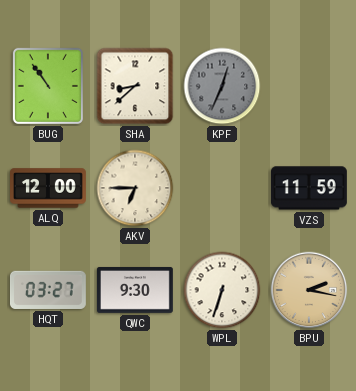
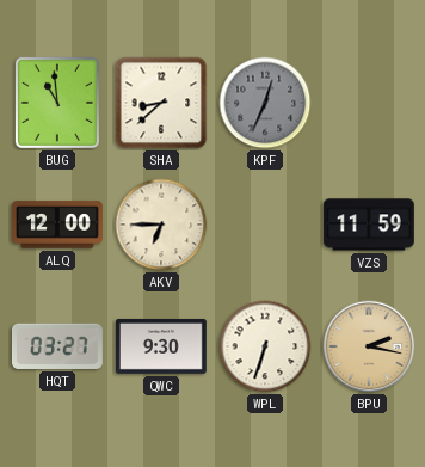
BUG: 10:54 -> 10:59 (57, 103)
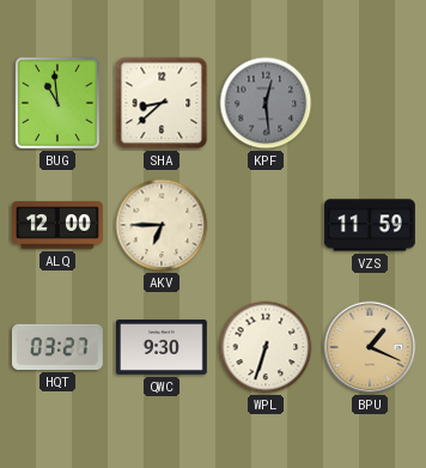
KPF: 12:34 -> 12:29 (266, 103)
BPU: 2:17 -> 1:19 (370, 347)
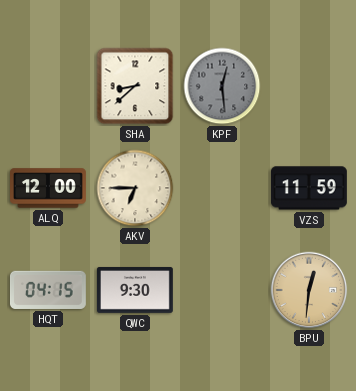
BUG: 10:59 -> none (57, 103)
HQT: 03:27 -> 04:15 (48, 290)
WPL: 6:33 -> none (266, 347)
BPU: 1:19 -> 12:31 (309, 290)
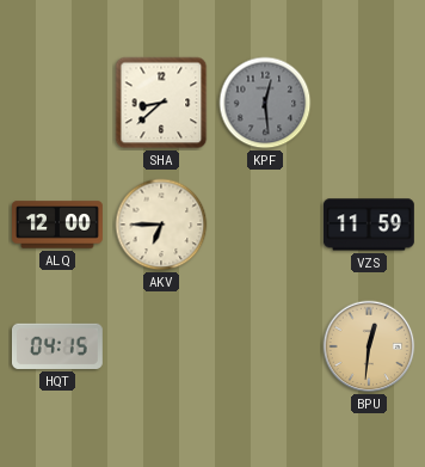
QWC: 9:30 -> none (135, 290)
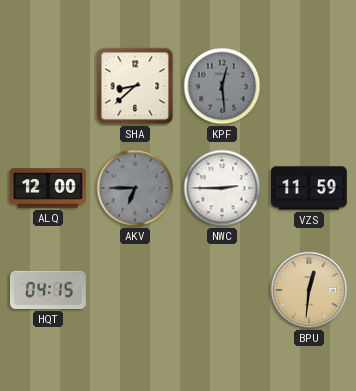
AKV dial: cream -> grey (135, 188)
NWC: none -> 2:45 (222, 188)
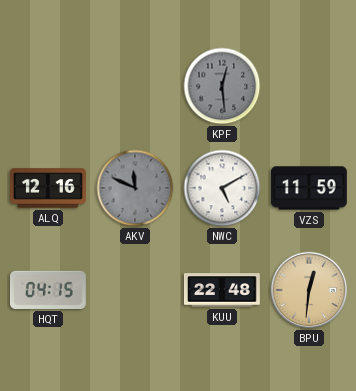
SHA: 8:38 -> none (135, 86)
ALQ: 12:00 -> 12:16 (49, 188)
AKV: 6:45 -> 11:49 (135, 188)
NWC: 2:45 -> 5:10 (222, 188)
KUU: none -> 22:48 (222, 290)
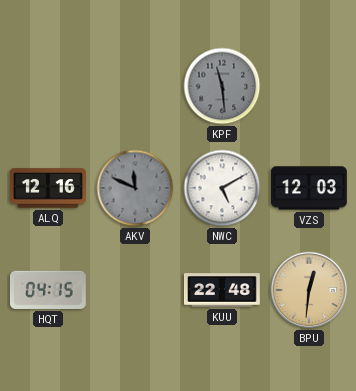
KPF: 12:29 -> 11:29 (222, 86)
VZS: 11:59 -> 12:03 (309, 188)
